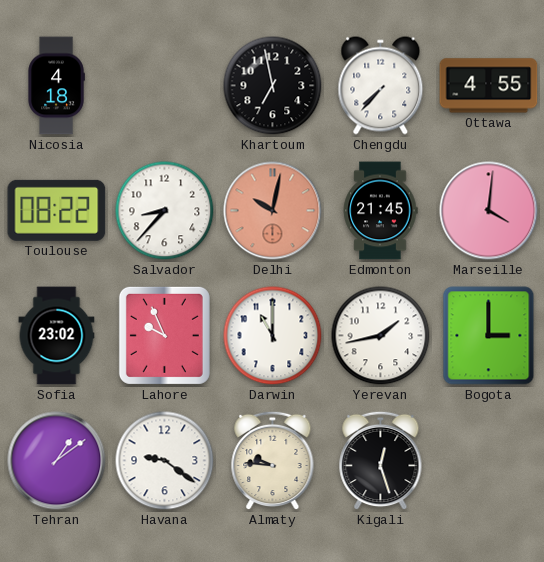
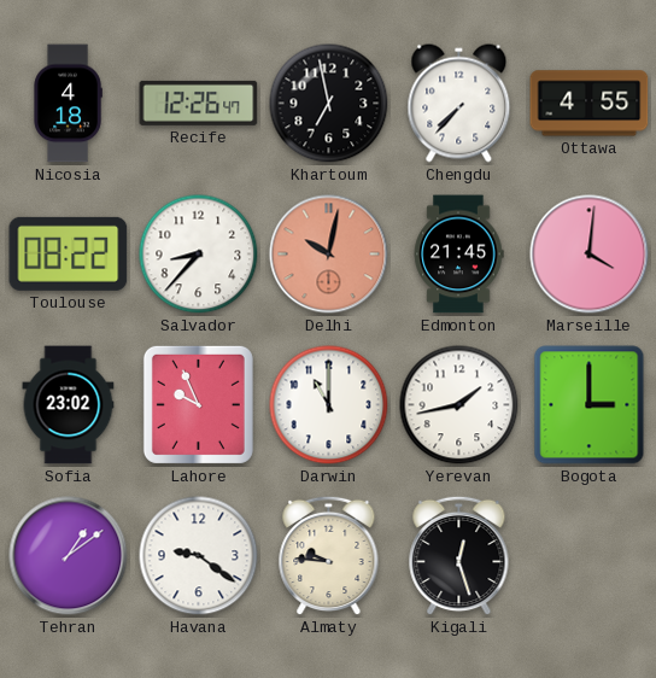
Recife: none -> 12:26 (199, 103)
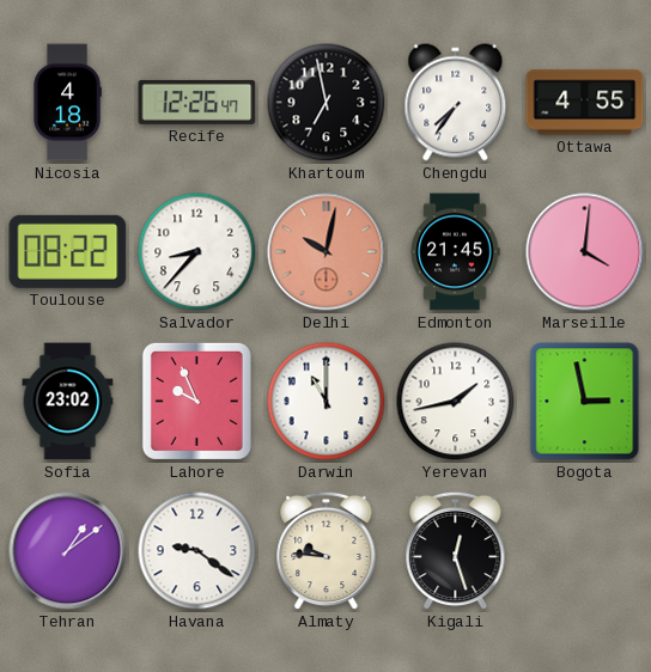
Chengdu: 7:37 -> 7:36 (456, 103)
Bogota: 3:00 -> 2:58 (585, 402)
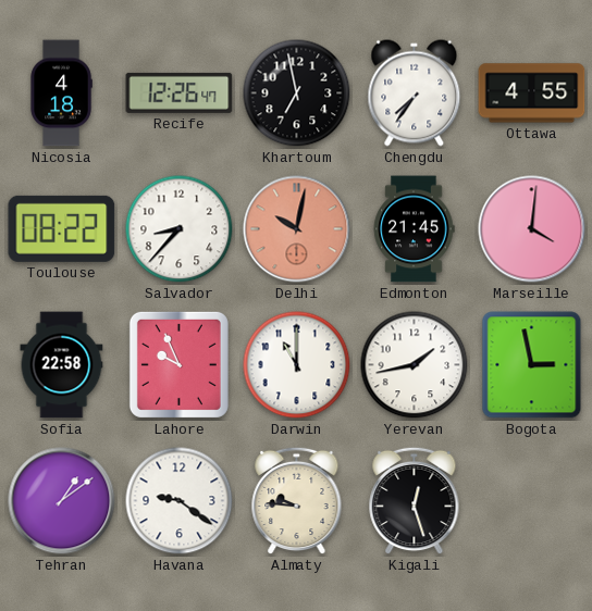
Sofia: 23:02 -> 22:58 (62, 365)
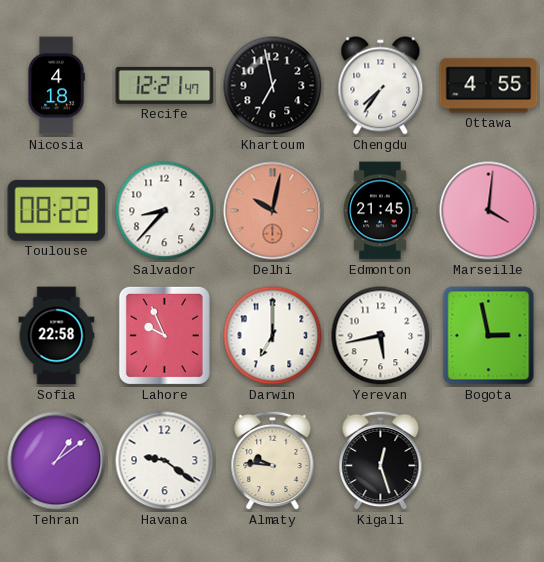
Recife: 12:26 -> 12:21 (165, 85)
Darwin: 11:00 -> 7:00 (273, 336)
Yerevan: 1:43 -> 5:43 (381, 336)
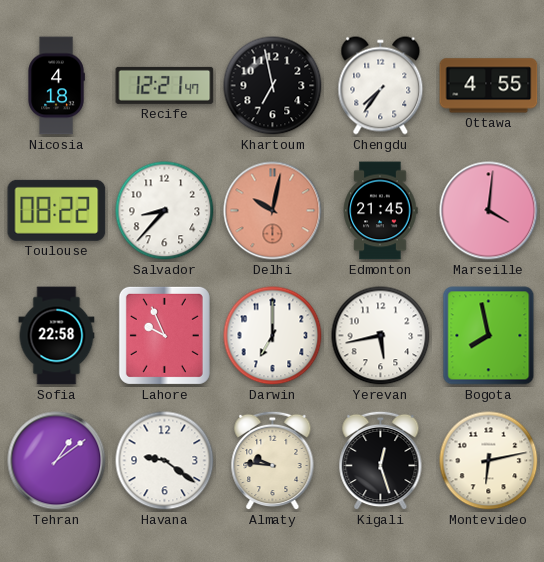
Bogota: 2:58 -> 7:58 (489, 336)
Montevideo: none -> 6:13 (489, 461)
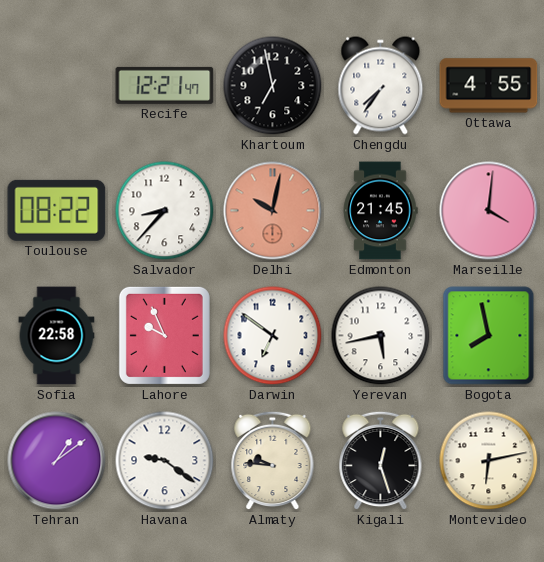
Nicosia: 4:18 -> none (56, 86)
Darwin: 7:00 -> 6:51 (273, 336)
